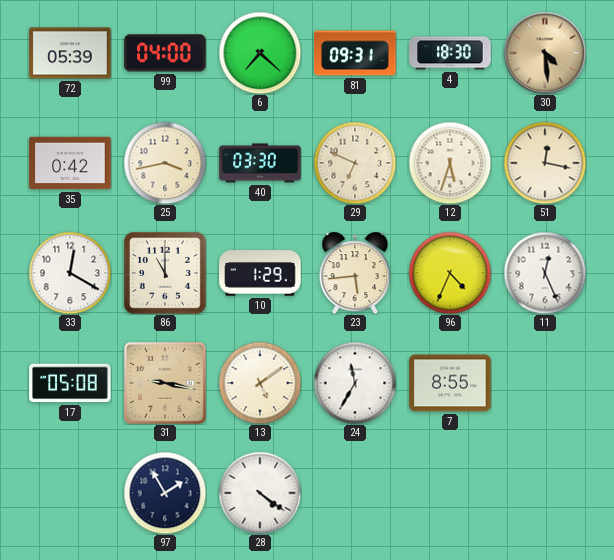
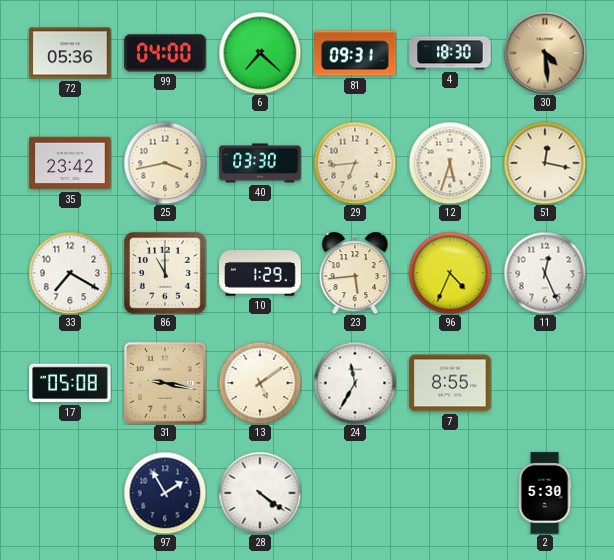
72: 05:39 -> 05:36 (70, 53)
35: 0:42 -> 23:42 (70, 163)
29: 6:49 -> 6:44 (355, 163)
33: 12:20 -> 7:20 (70, 273)
2: none -> 5:30 (545, 493)
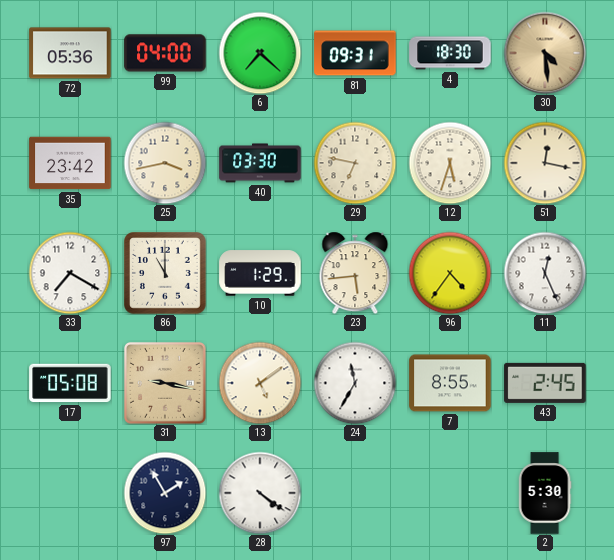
29: 6:44 -> 6:47 (355, 163)
96: 4:34 -> 4:36 (450, 273)
43: none -> 2:45 (545, 383)
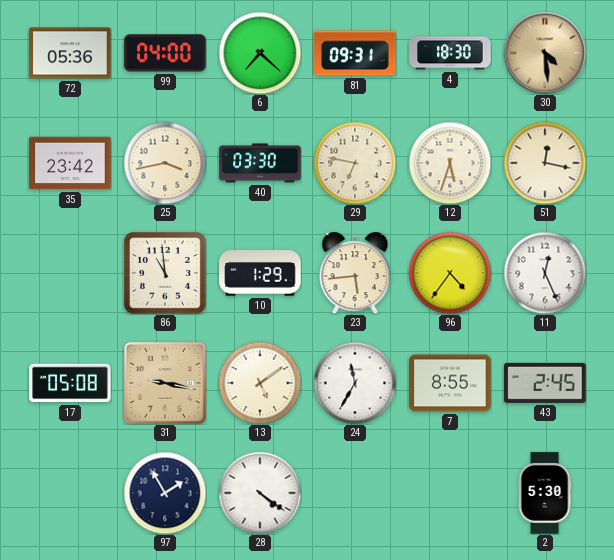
33: 7:20 -> none (70, 273)
86: 11:00 -> 10:59 (166, 274)
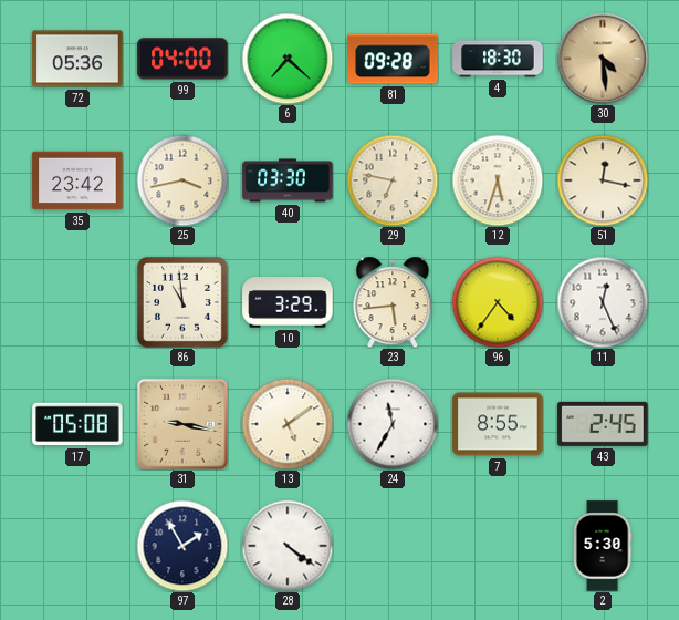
81: 09:31 -> 09:28 (393, 59)
10: 1:29 -> 3:29 (288, 302)
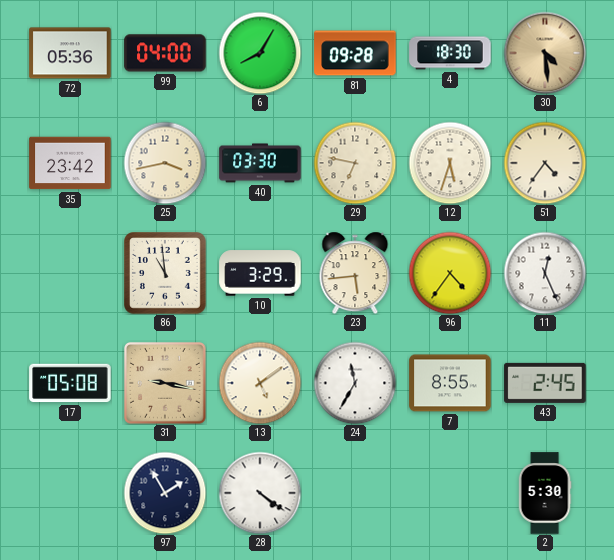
6: 7:22 -> 8:05 (260, 53)
51: 12:17 -> 4:36 (545, 163)
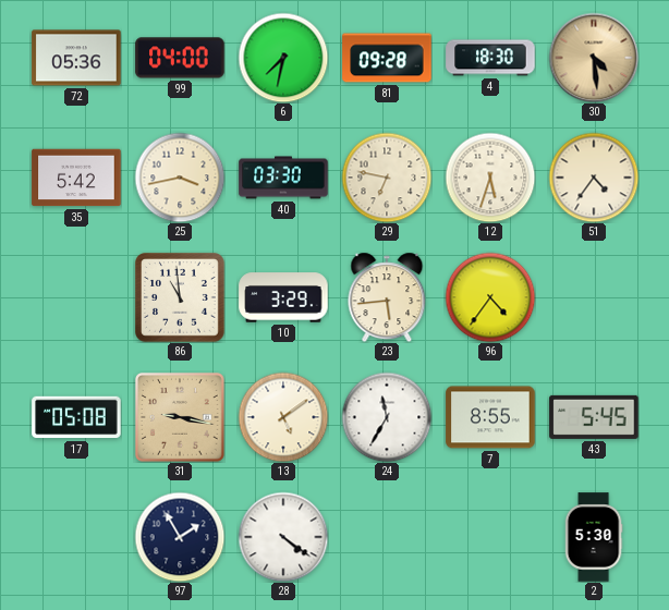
6: 8:05 -> 7:32 (283, 58)
35: 23:42 -> 5:42 (76, 178)
11: 12:26 -> none (545, 273)
43: 2:45 -> 5:45 (594, 417)
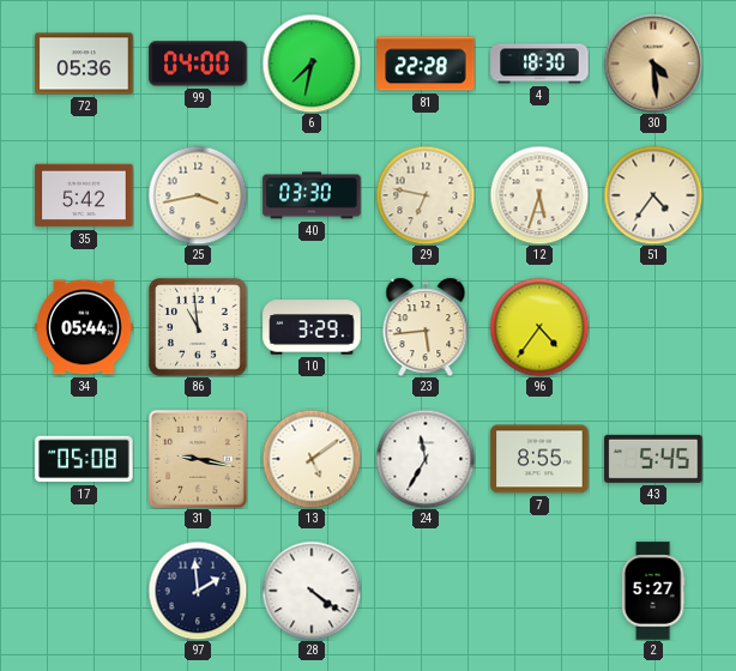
81: 09:28 -> 22:28 (426, 64)
34: none -> 05:44 (84, 327)
97: 1:55 -> 1:59 (198, 591)
2: 5:30 -> 5:27 (653, 591)
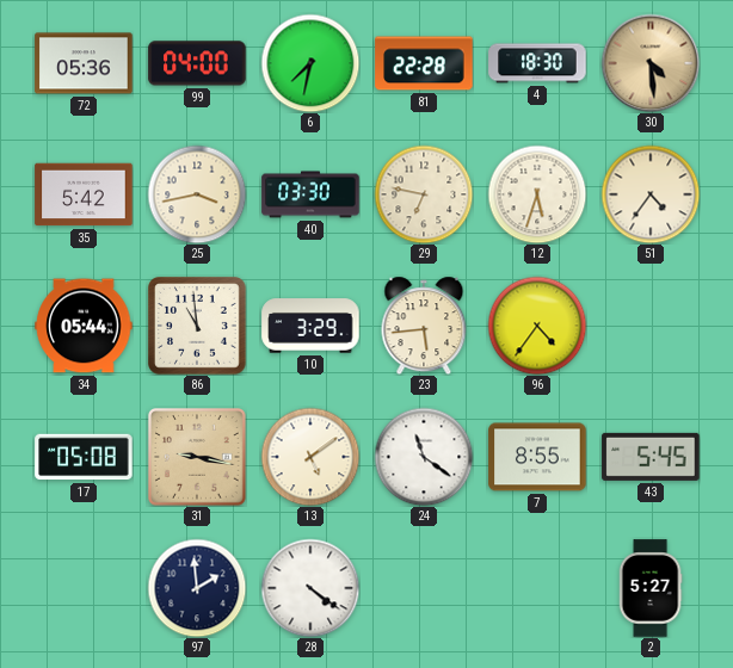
24: 11:35 -> 11:21 (424, 457)
